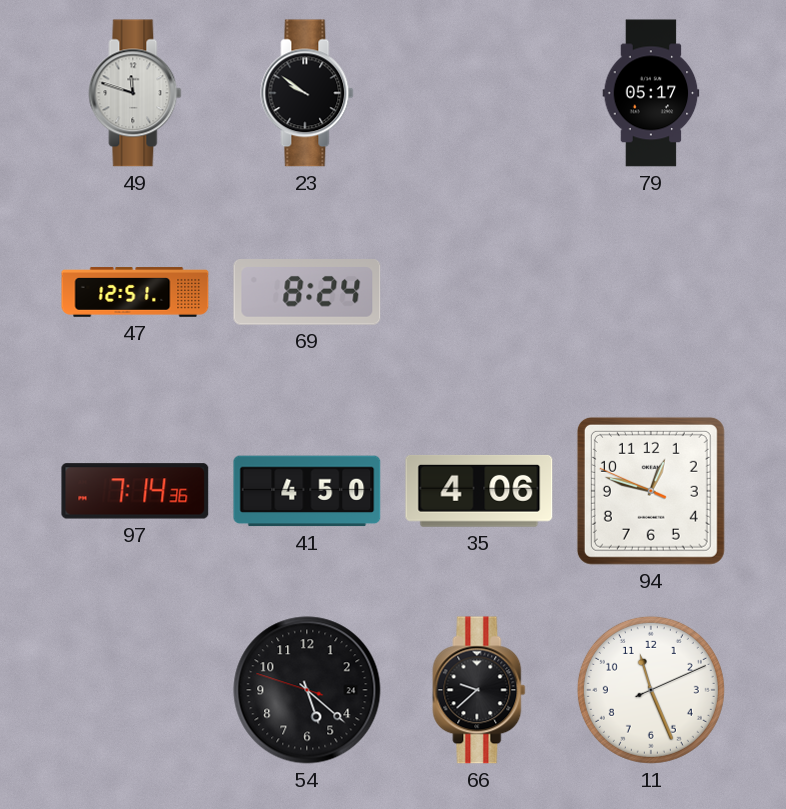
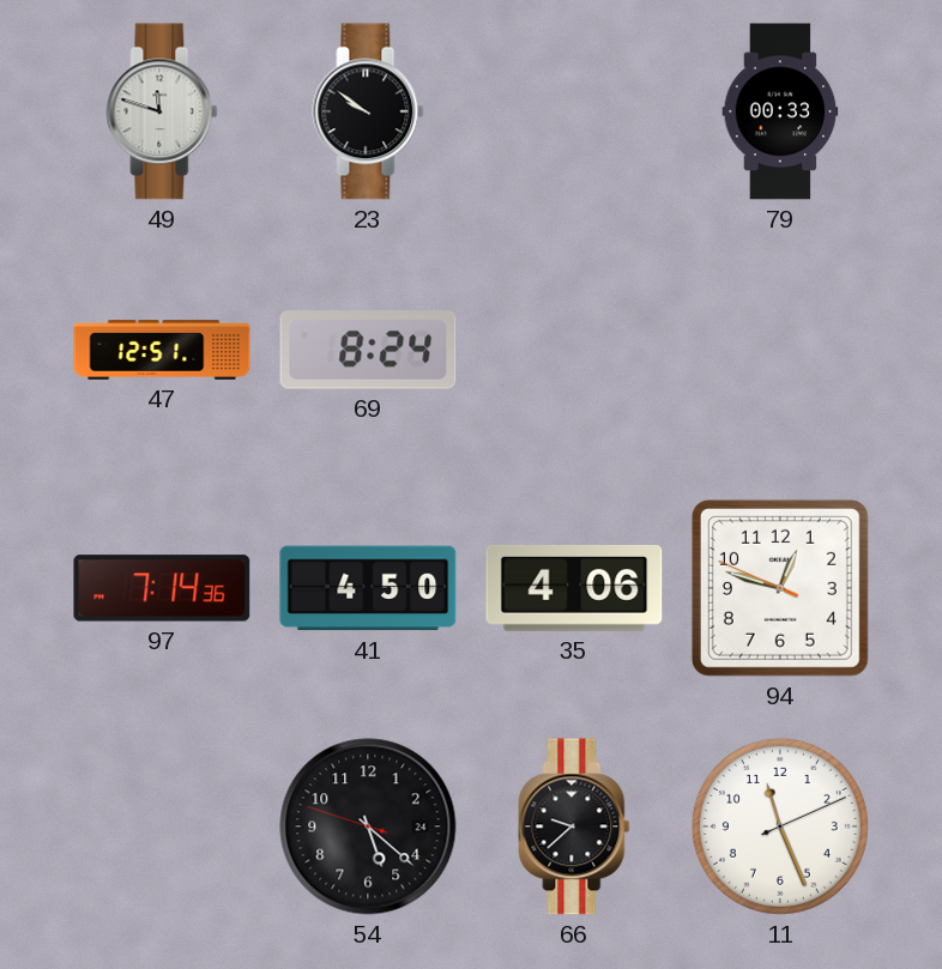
79: 05:17 -> 00:33 (780, 111)
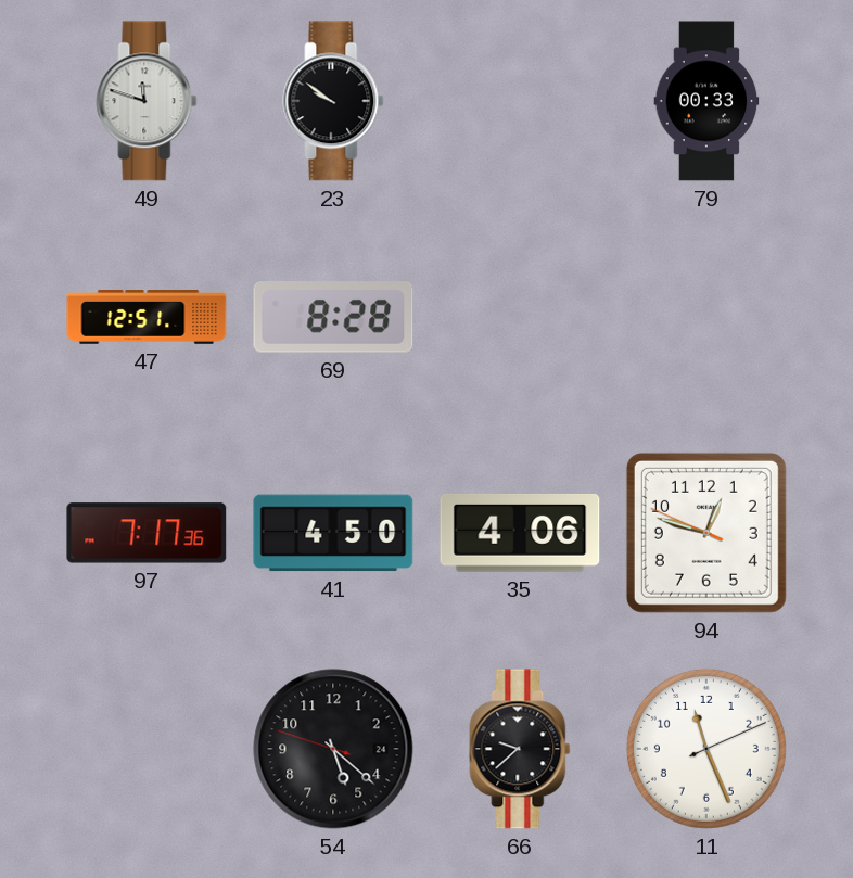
69: 8:24 -> 8:28 (333, 317)
97: 7:14 -> 7:17 (147, 533)
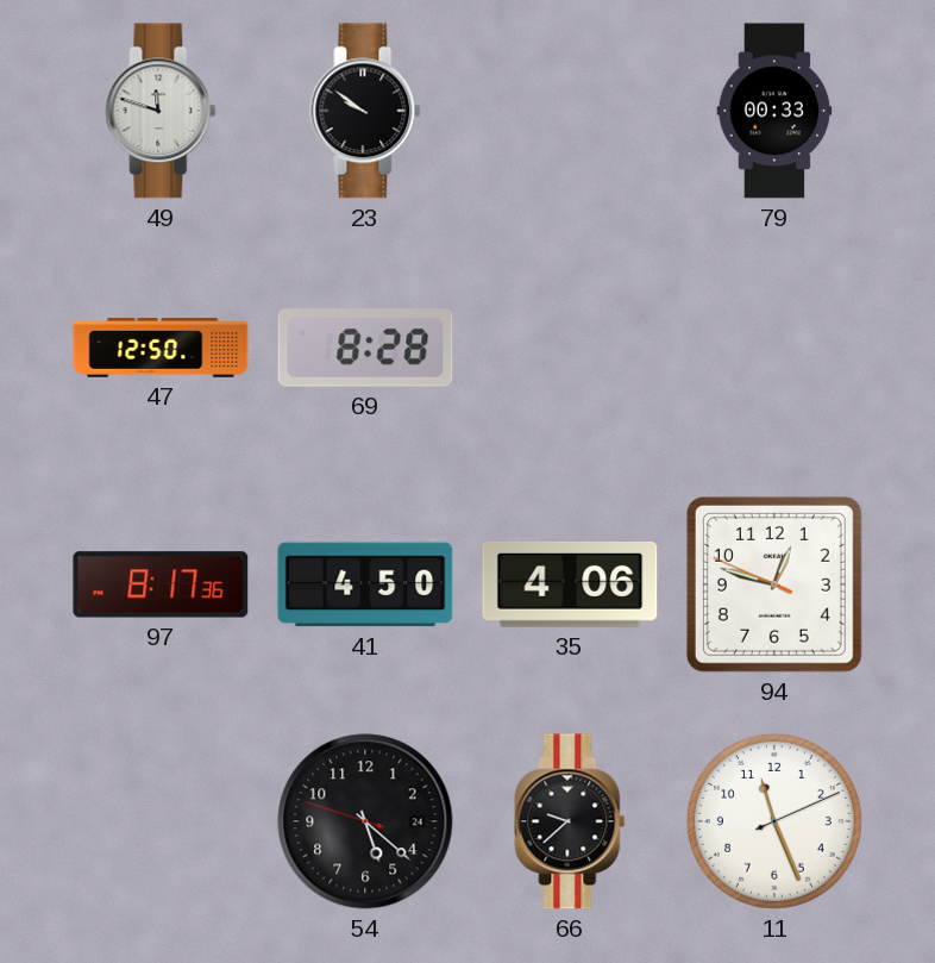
47: 12:51 -> 12:50 (161, 348)
97: 7:17 -> 8:17 (161, 584)
